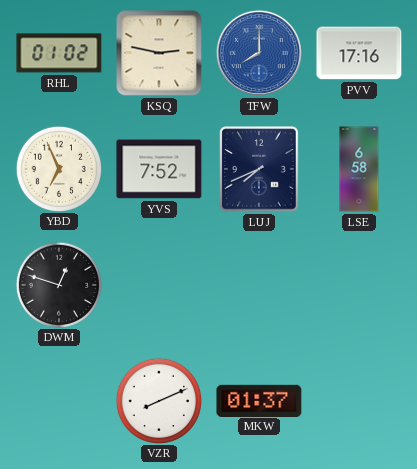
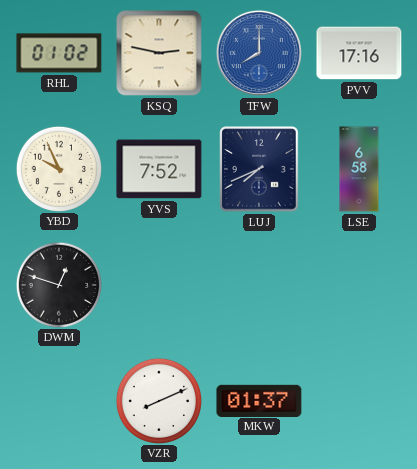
YBD: 6:56 -> 9:56 (58, 168)
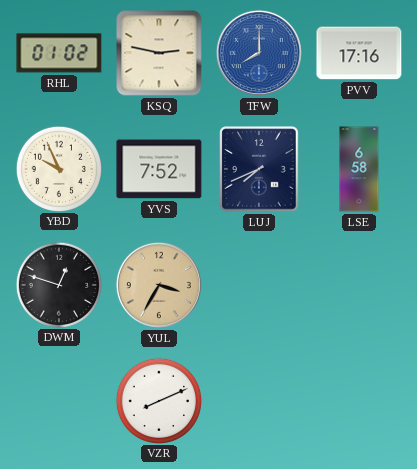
YUL: none -> 3:35 (159, 285)
MKW: 01:37 -> none (259, 400)
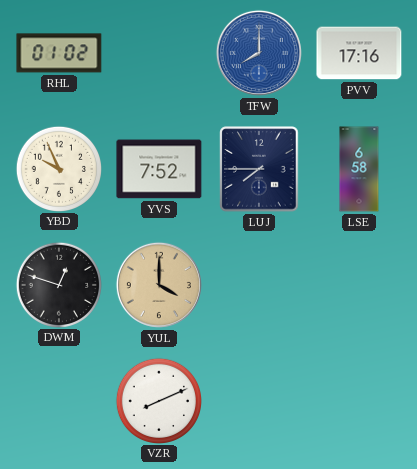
KSQ: 2:47 -> none (159, 53)
LUJ: 7:41 -> 7:45 (259, 169)
YUL: 3:35 -> 4:00 (159, 285)
